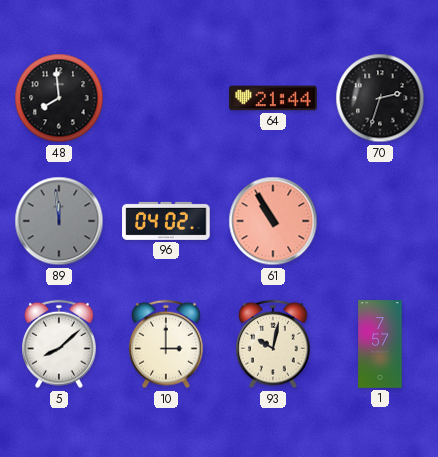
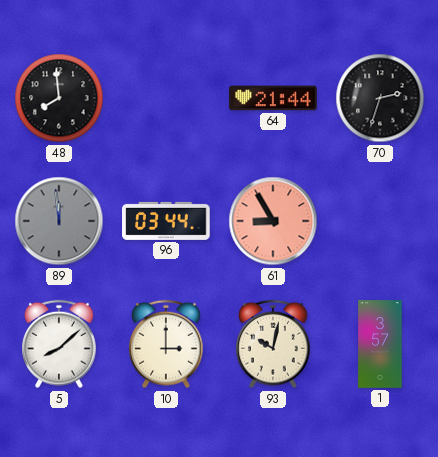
96: 04:02 -> 03:44 (166, 221)
61: 10:55 -> 8:55 (273, 221)
1: 7:57 -> 3:57 (380, 344)
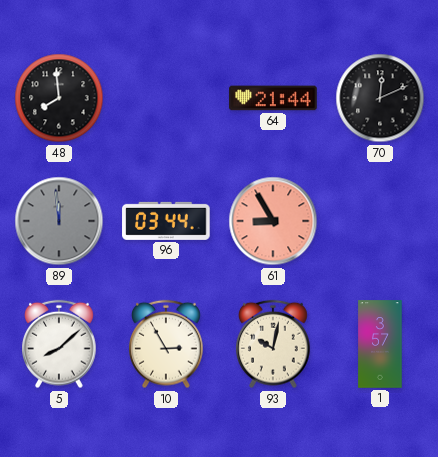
70: 2:33 -> 12:11 (380, 98)
10: 3:00 -> 2:55 (167, 344)
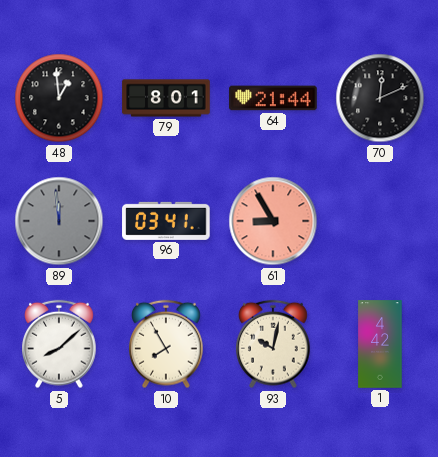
48: 7:59 -> 12:59 (59, 98)
79: none -> 8:01 (166, 98)
96: 03:44 -> 03:41 (166, 221)
10: 2:55 -> 7:55 (167, 344)
1: 3:57 -> 4:42 (380, 344)
